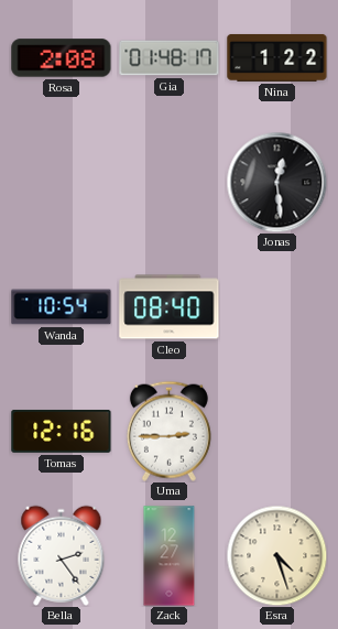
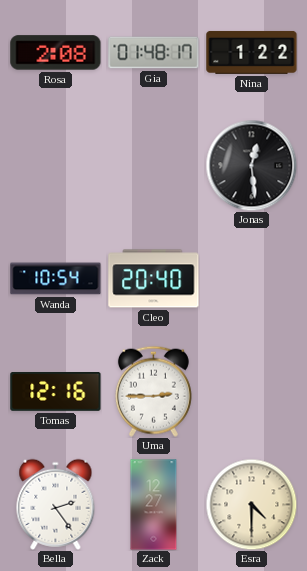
Cleo: 08:40 -> 20:40 (154, 279)
Esra: 4:27 -> 4:30 (251, 504)
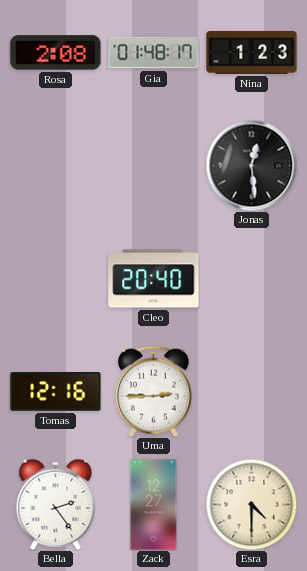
Nina: 1:22 -> 1:23 (252, 52)
Wanda: 10:54 -> none (56, 279)
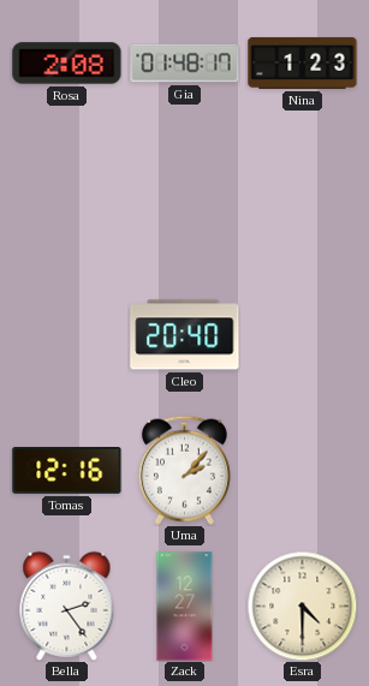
Jonas: 12:29 -> none (251, 165)
Uma: 2:45 -> 2:07 (184, 470)
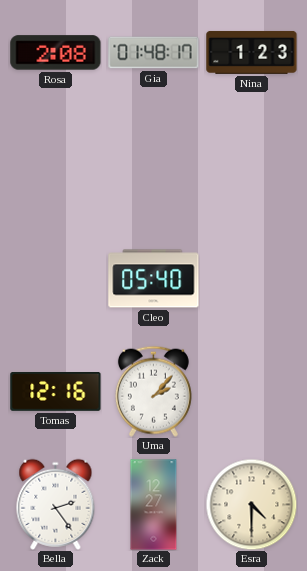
Cleo: 20:40 -> 05:40 (154, 279)
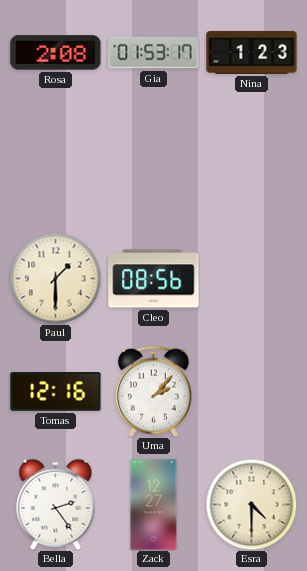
Gia: 01:48 -> 01:53 (154, 53)
Paul: none -> 1:30 (55, 278)
Cleo: 05:40 -> 08:56 (154, 279)
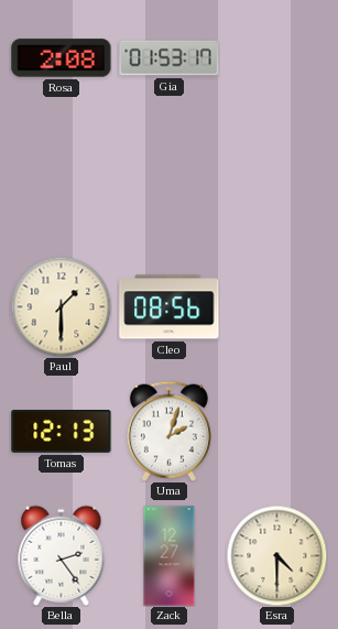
Nina: 1:23 -> none (252, 52)
Tomas: 12:16 -> 12:13 (62, 432)
Uma: 2:07 -> 2:03 (168, 431)
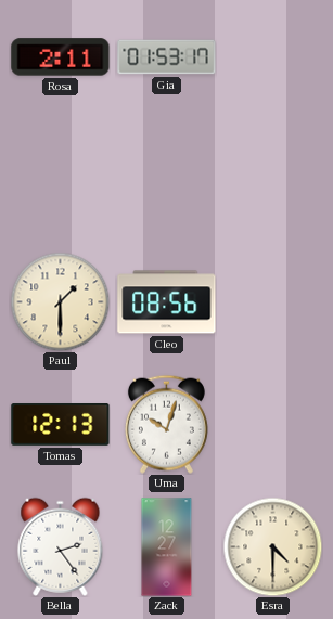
Rosa: 2:08 -> 2:11 (61, 57)
Uma: 2:03 -> 10:03 (166, 424)
